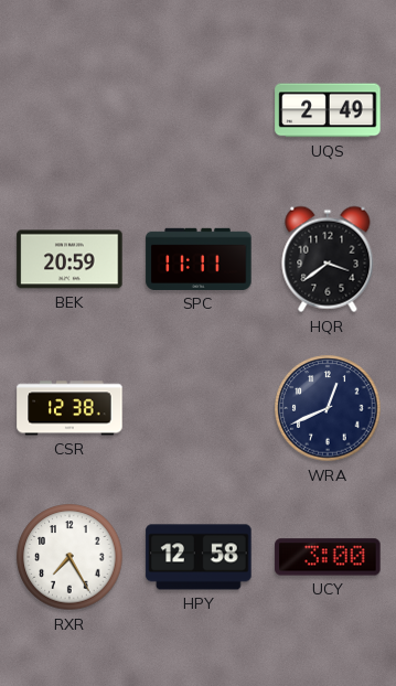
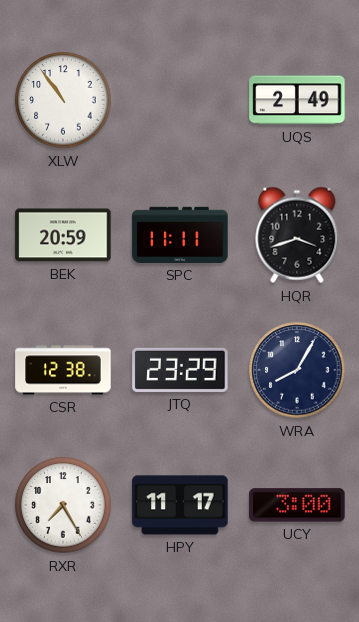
XLW: none -> 10:54 (63, 100)
HQR: 3:39 -> 3:42 (297, 235)
JTQ: none -> 23:29 (180, 370)
WRA: 12:41 -> 8:05 (297, 370)
HPY: 12:58 -> 11:17 (180, 505)
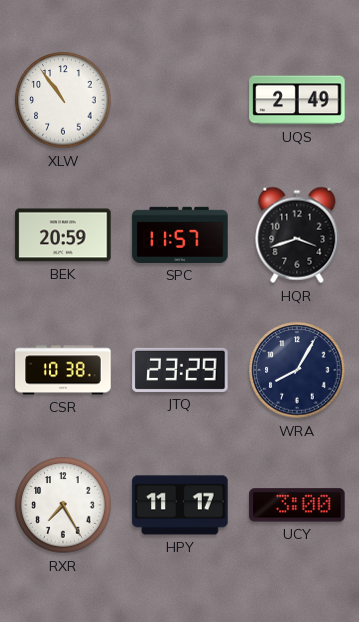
SPC: 11:11 -> 11:57 (180, 235)
CSR: 12:38 -> 10:38 (63, 370)
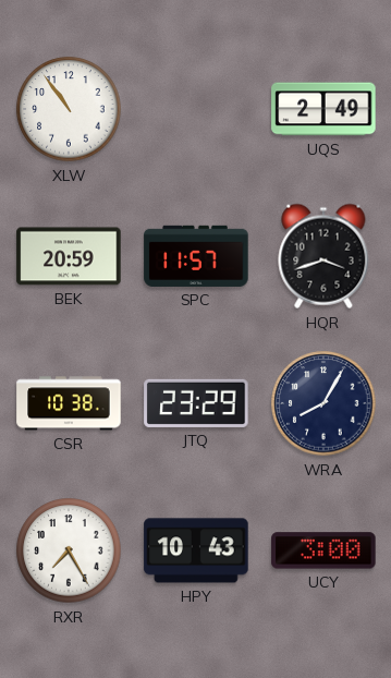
HPY: 11:17 -> 10:43 (196, 550)
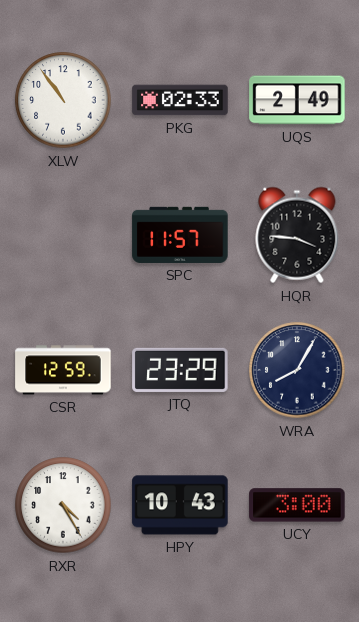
PKG: none -> 02:33 (180, 100)
BEK: 20:59 -> none (69, 256)
HQR: 3:42 -> 3:46 (297, 235)
CSR: 10:38 -> 12:59 (63, 370)
RXR: 7:25 -> 4:25 (63, 505)
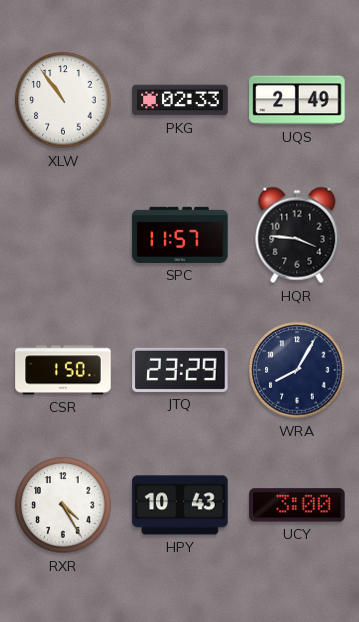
CSR: 12:59 -> 1:50 (63, 370)
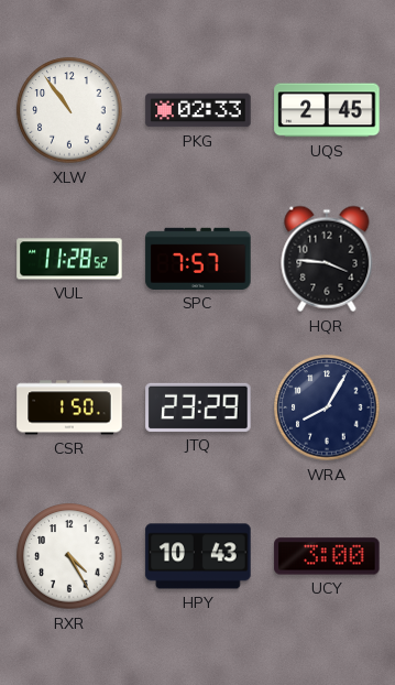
UQS: 2:49 -> 2:45 (327, 110)
VUL: none -> 11:28 (69, 259)
SPC: 11:57 -> 7:57 (198, 259)
